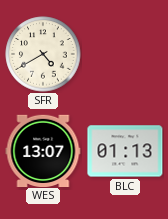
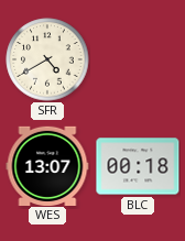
BLC: 01:13 -> 00:18 (138, 166)
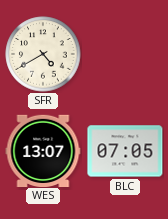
BLC: 00:18 -> 07:05 (125, 151)
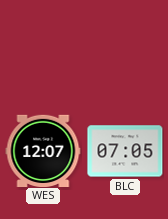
SFR: 4:40 -> none (43, 54)
WES: 13:07 -> 12:07 (43, 150)
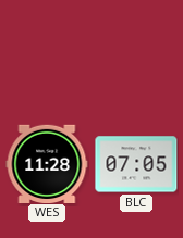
WES: 12:07 -> 11:28 (47, 163)
